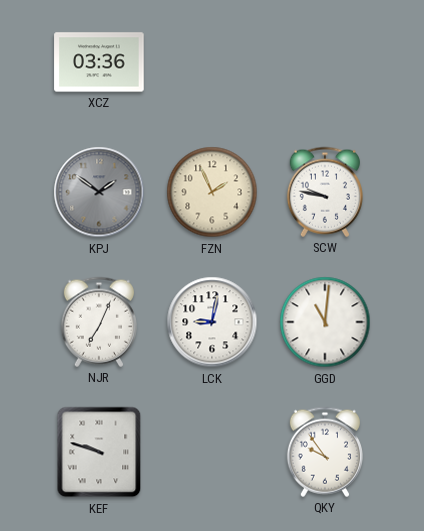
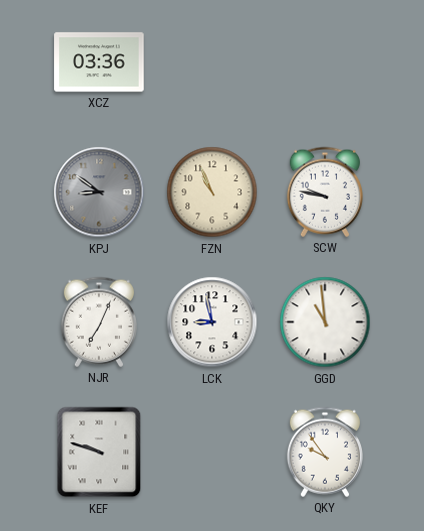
KPJ: 1:51 -> 8:51 (99, 192)
FZN: 1:56 -> 10:56 (212, 192)
LCK: 9:02 -> 8:58 (212, 322)
GGD: 11:01 -> 10:59 (325, 322)
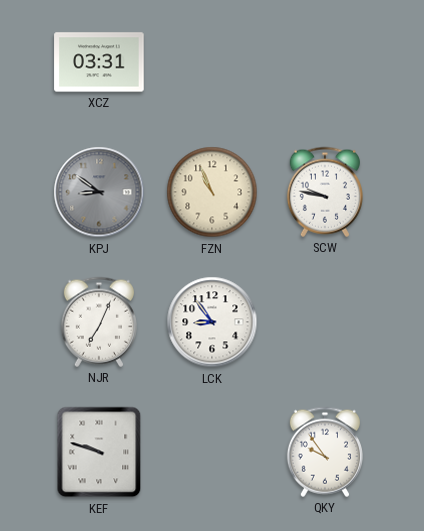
XCZ: 03:36 -> 03:31 (99, 62)
LCK: 8:58 -> 8:54 (212, 322)
GGD: 10:59 -> none (325, 322)
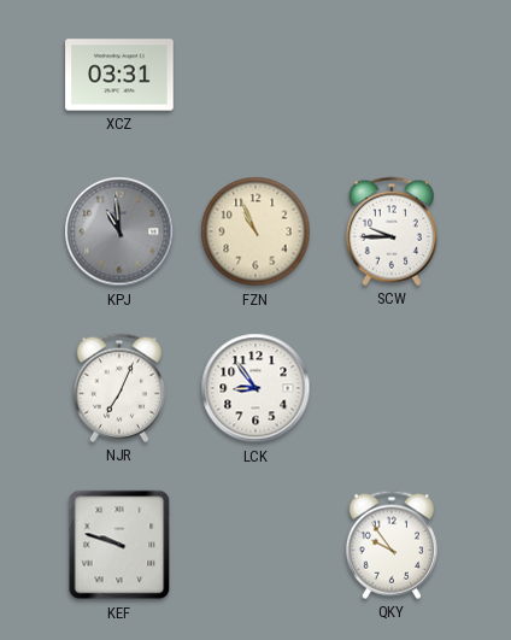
KPJ: 8:51 -> 10:59 (119, 231)
SCW: 9:47 -> 9:45 (392, 231)
